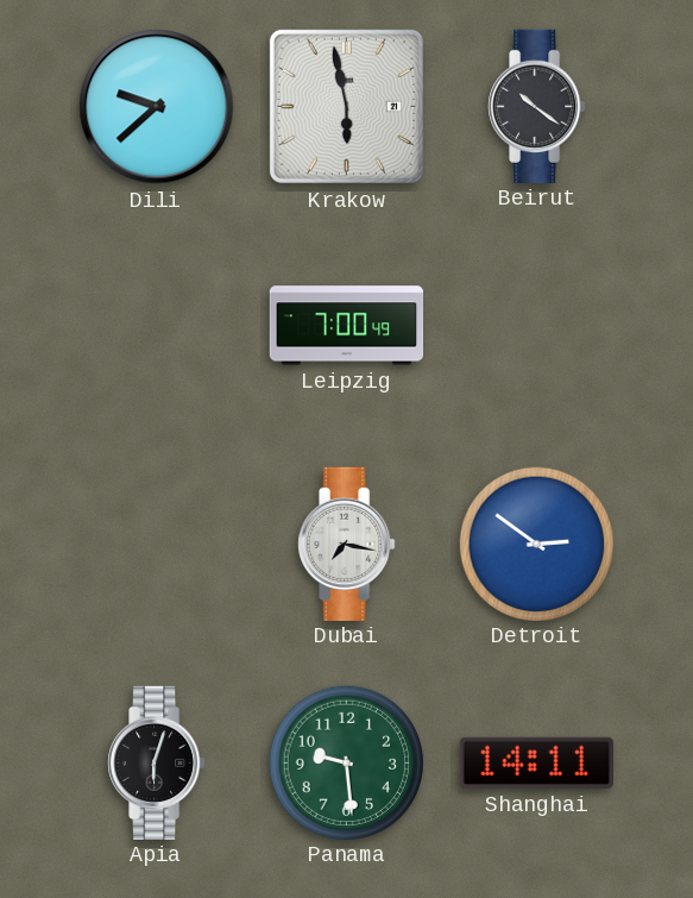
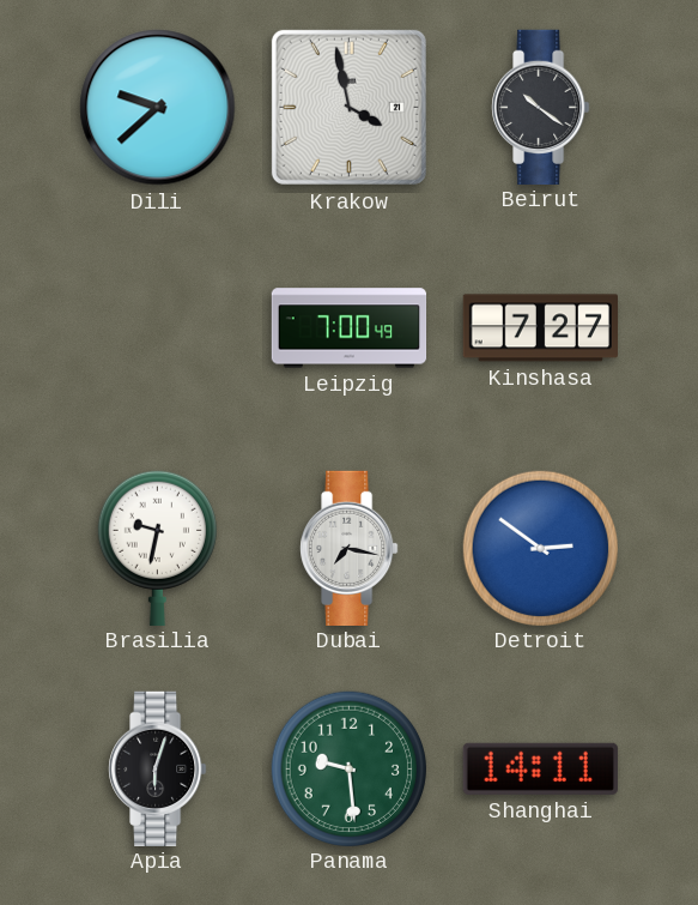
Krakow: 5:58 -> 3:58 (348, 107)
Kinshasa: none -> 7:27 (540, 328)
Brasilia: none -> 9:32 (157, 548)
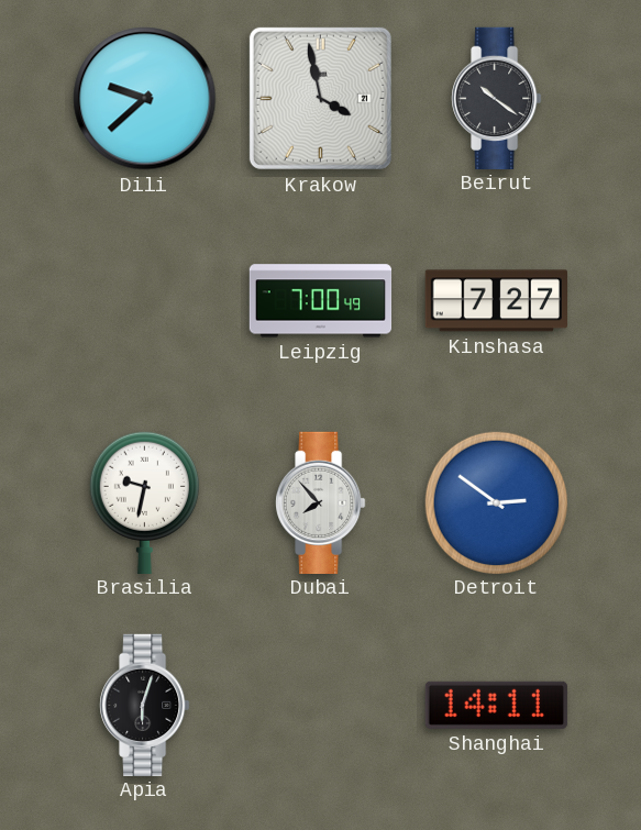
Dubai: 7:17 -> 7:53 (321, 502)
Panama: 9:29 -> none (348, 768)
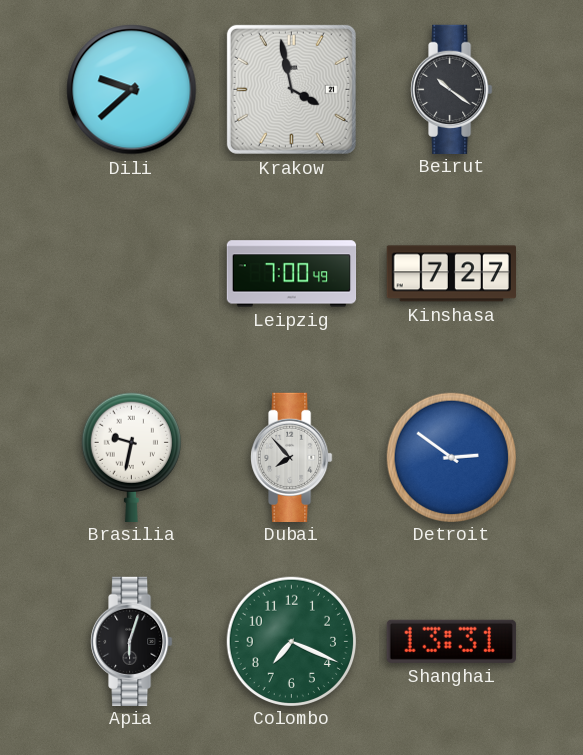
Colombo: none -> 7:19 (291, 641)
Shanghai: 14:11 -> 13:31 (451, 641)
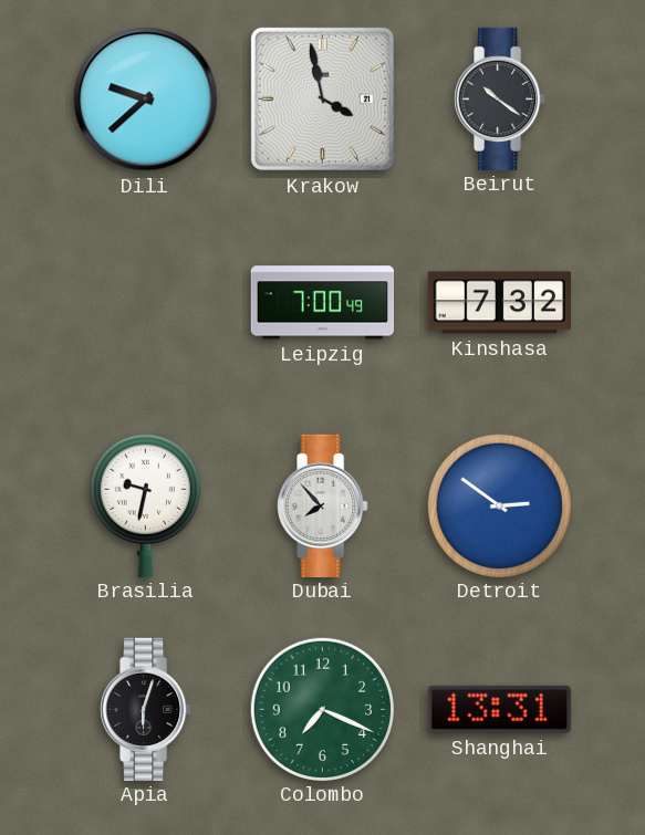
Kinshasa: 7:27 -> 7:32 (499, 303)
